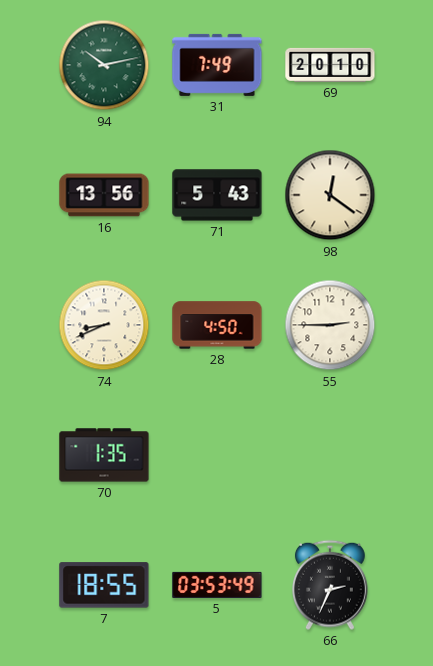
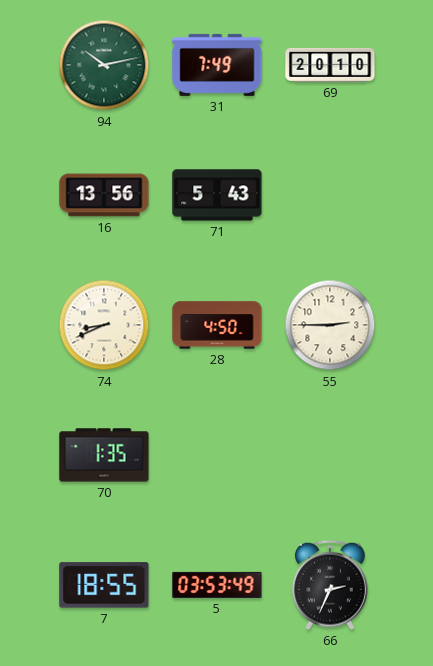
98: 12:21 -> none (330, 195)
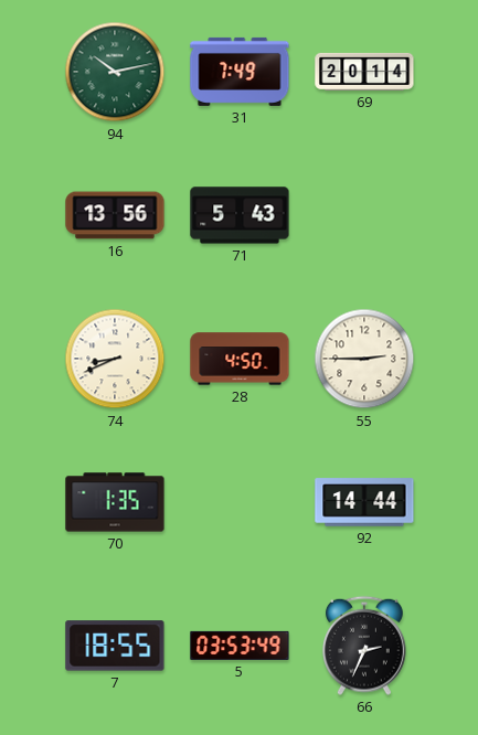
69: 20:10 -> 20:14 (364, 72)
92: none -> 14:44 (364, 502)
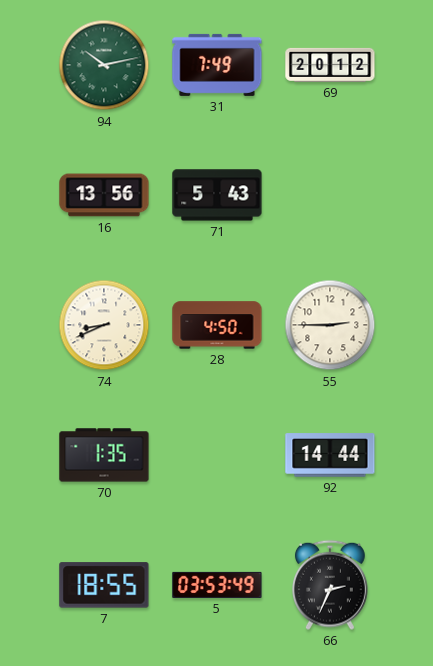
69: 20:14 -> 20:12 (330, 65)
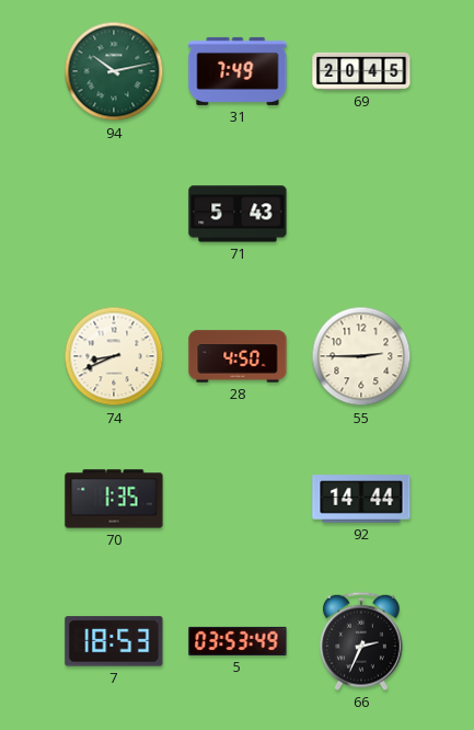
69: 20:12 -> 20:45 (361, 71)
16: 13:56 -> none (104, 195)
7: 18:55 -> 18:53 (114, 641)
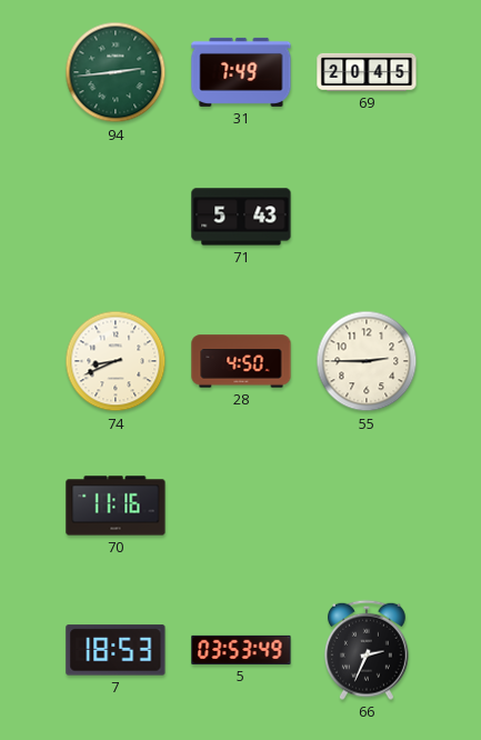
94: 10:13 -> 2:44 (116, 72)
70: 1:35 -> 11:16 (116, 506)
92: 14:44 -> none (361, 499)
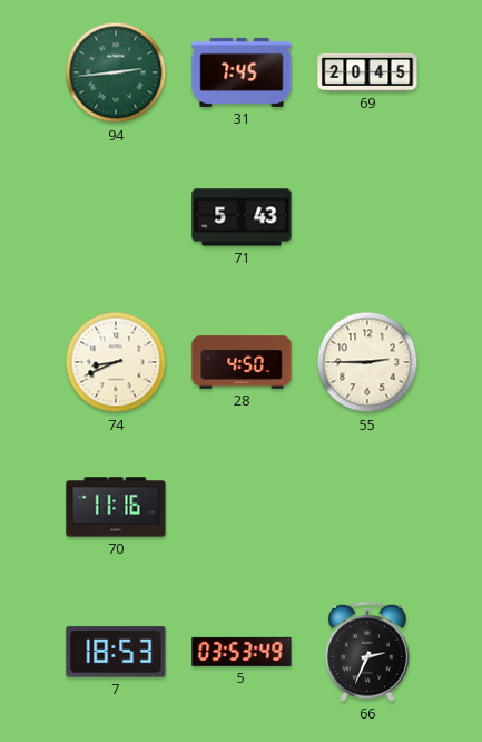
31: 7:49 -> 7:45 (242, 72)
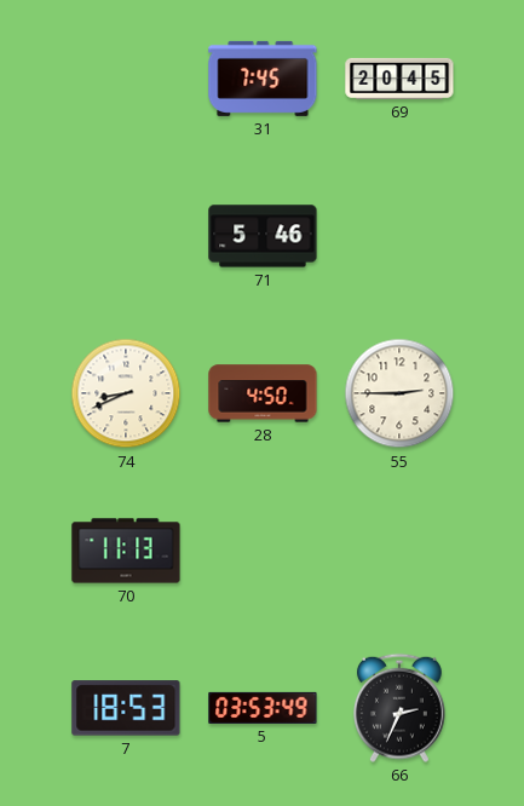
94: 2:44 -> none (116, 72)
71: 5:43 -> 5:46 (263, 236)
70: 11:16 -> 11:13 (126, 551)
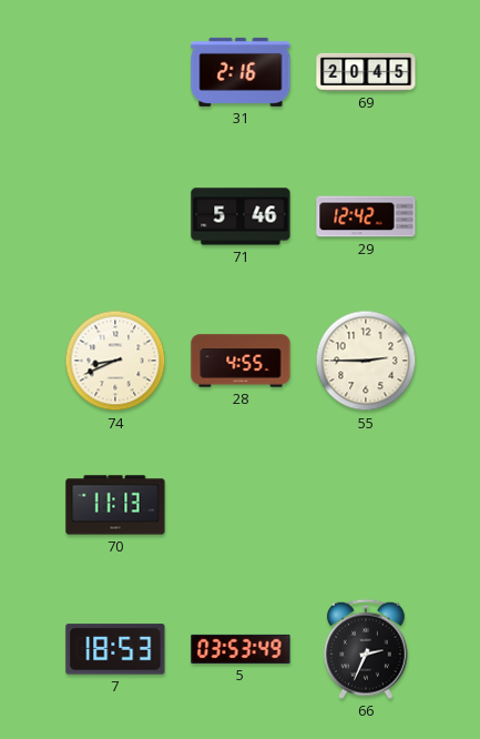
31: 7:45 -> 2:16 (241, 72)
29: none -> 12:42 (366, 216)
28: 4:50 -> 4:55 (241, 361)
